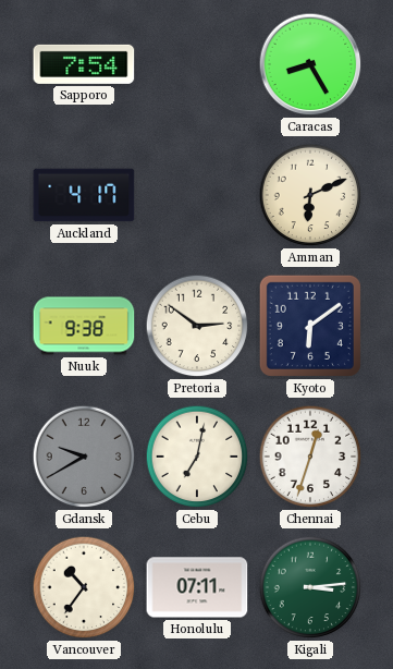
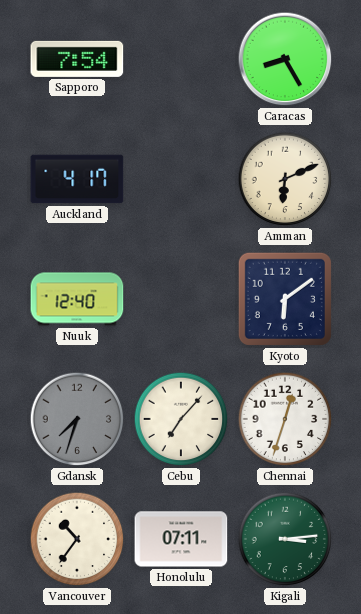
Nuuk: 9:38 -> 12:40 (77, 299)
Pretoria: 2:51 -> none (197, 326)
Gdansk: 9:40 -> 7:33 (77, 419)
Cebu: 7:02 -> 7:07 (181, 419)
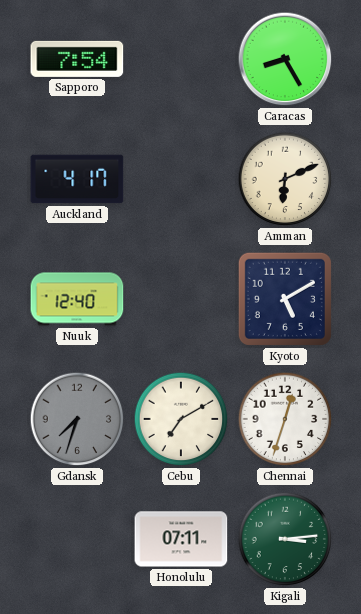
Kyoto: 6:09 -> 5:10 (285, 299)
Cebu: 7:07 -> 7:10 (181, 419)
Vancouver: 10:36 -> none (77, 539)
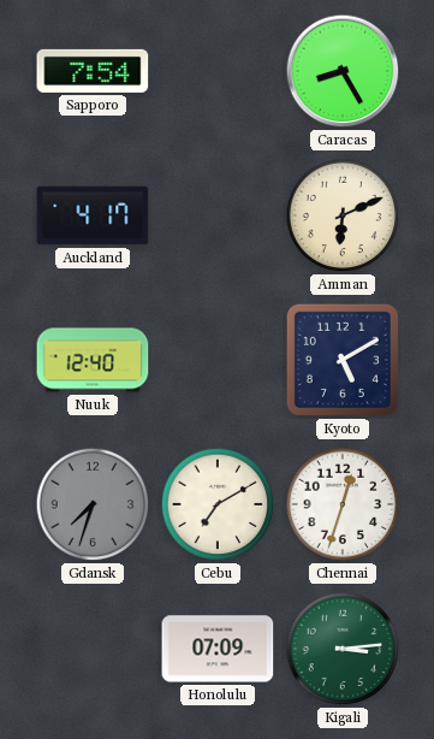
Honolulu: 07:11 -> 07:09 (218, 649)
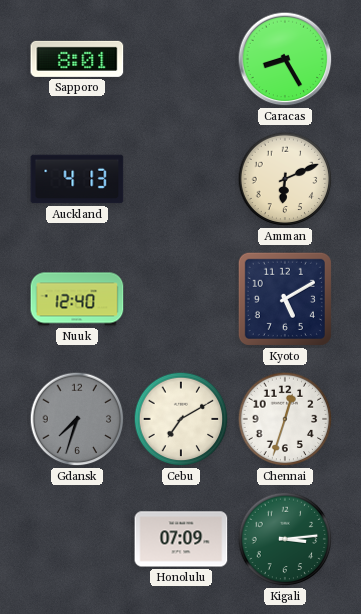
Sapporo: 7:54 -> 8:01 (77, 59)
Auckland: 4:17 -> 4:13 (77, 179)
